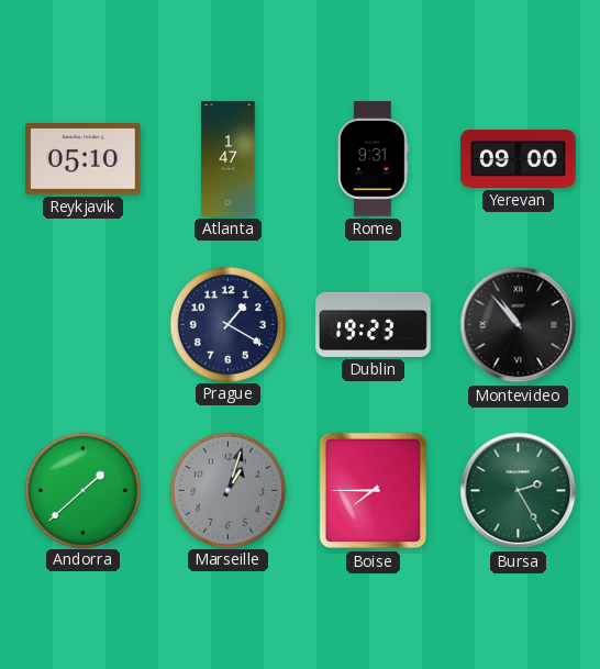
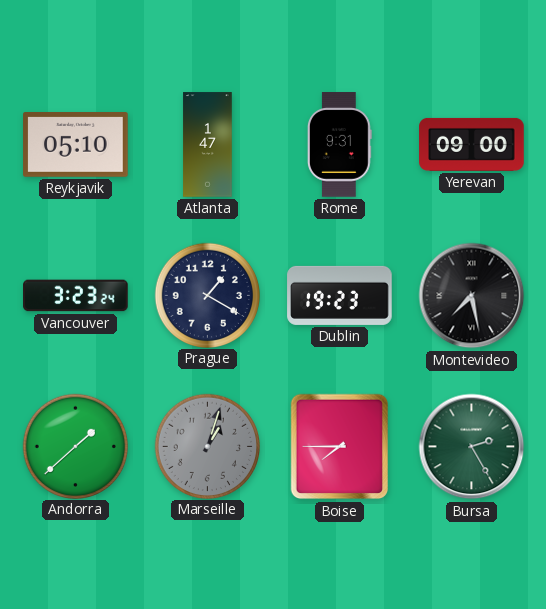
Vancouver: none -> 3:23 (76, 296)
Montevideo: 10:53 -> 7:28 (472, 296)
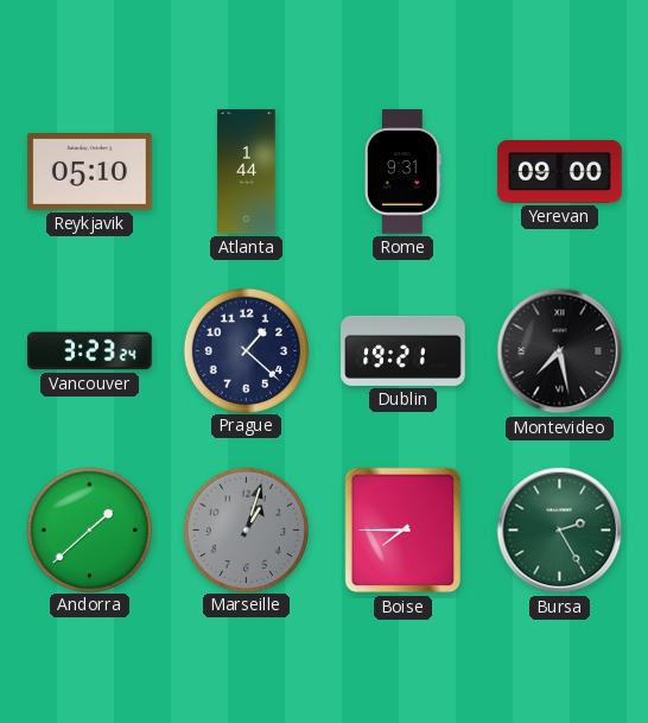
Atlanta: 1:47 -> 1:44 (247, 172)
Prague: 1:20 -> 1:22 (246, 350)
Dublin: 19:23 -> 19:21 (404, 350)
